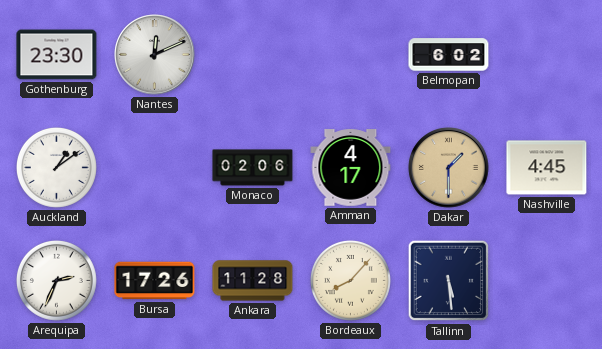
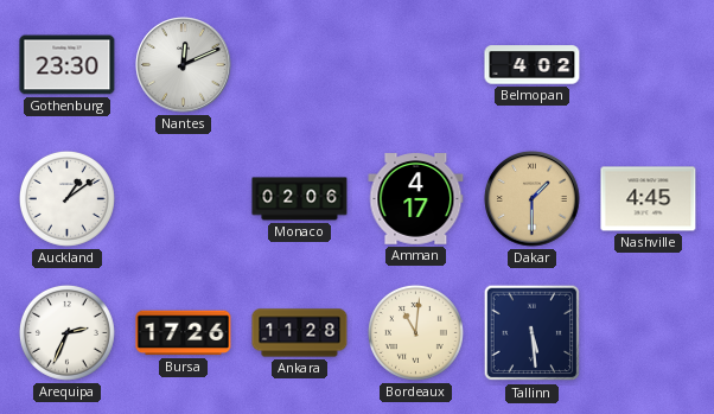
Belmopan: 6:02 -> 4:02 (533, 65)
Bordeaux: 8:07 -> 11:01 (415, 332)
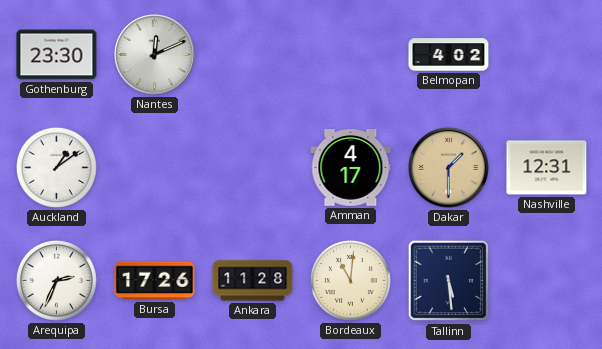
Monaco: 02:06 -> none (300, 199)
Nashville: 4:45 -> 12:31 (547, 168)
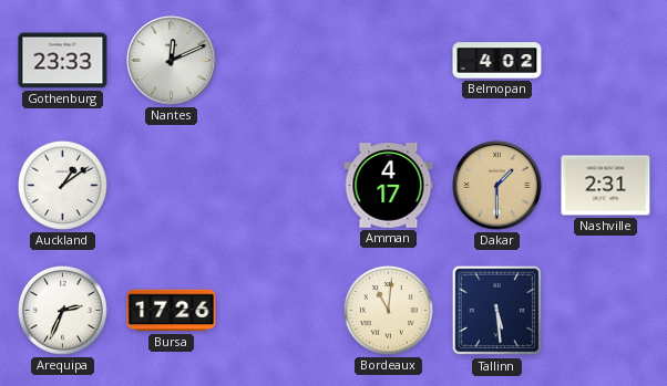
Gothenburg: 23:30 -> 23:33 (63, 61)
Nashville: 12:31 -> 2:31 (606, 186)
Ankara: 11:28 -> none (253, 281)
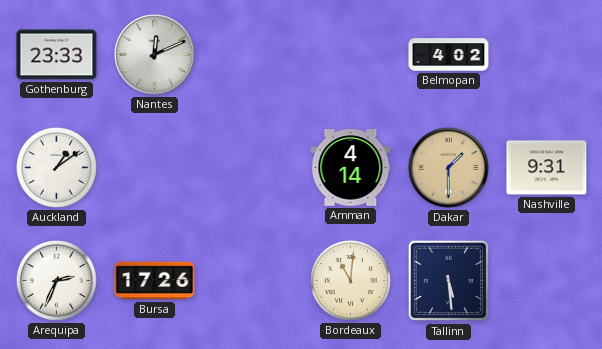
Amman: 4:17 -> 4:14 (351, 168)
Nashville: 2:31 -> 9:31 (547, 168)
